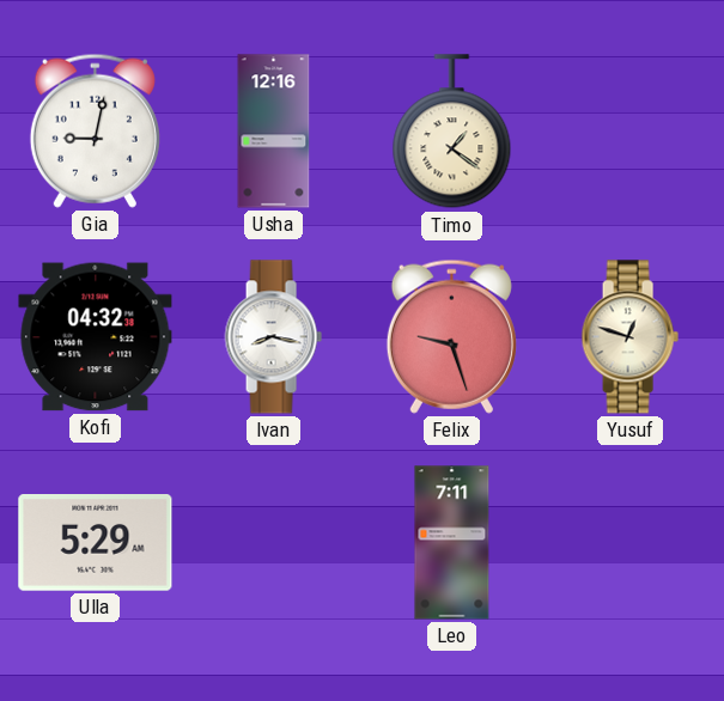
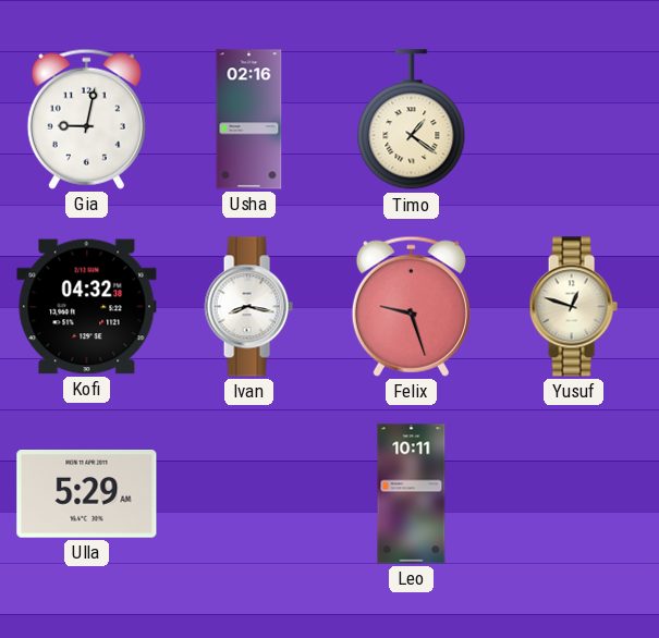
Usha: 12:16 -> 02:16 (249, 120)
Leo: 7:11 -> 10:11 (412, 494)
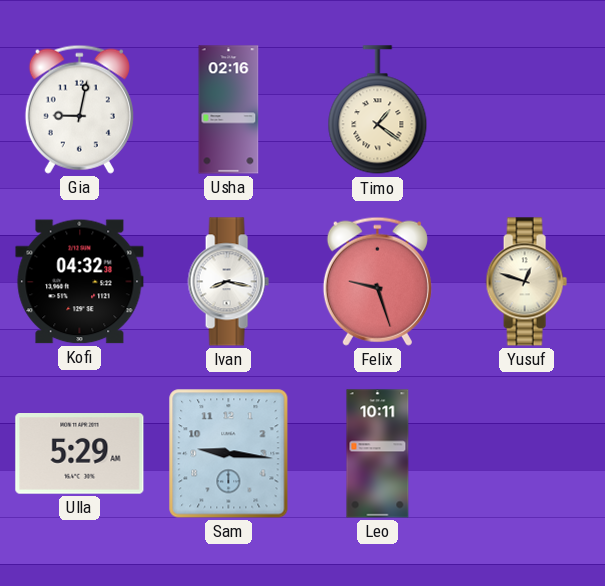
Sam: none -> 9:16 (229, 454)
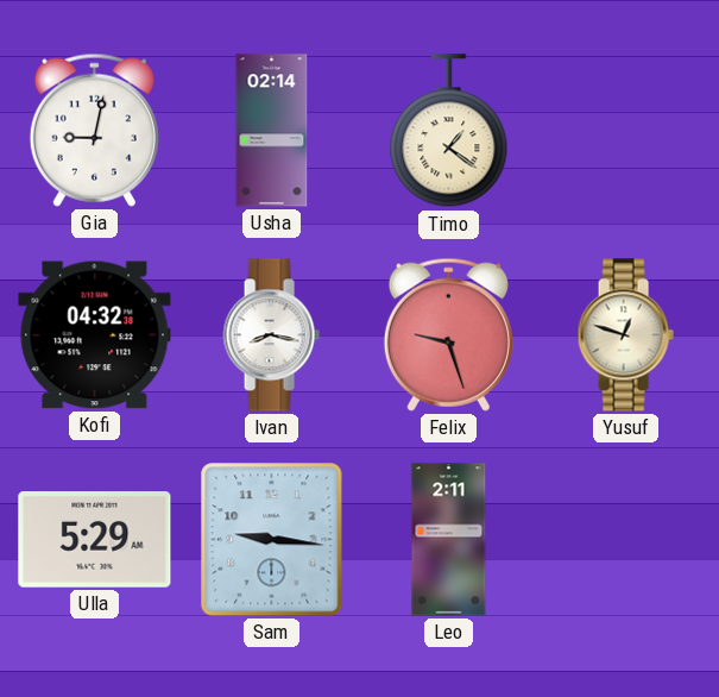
Usha: 02:16 -> 02:14 (272, 131)
Leo: 10:11 -> 2:11 (449, 540)
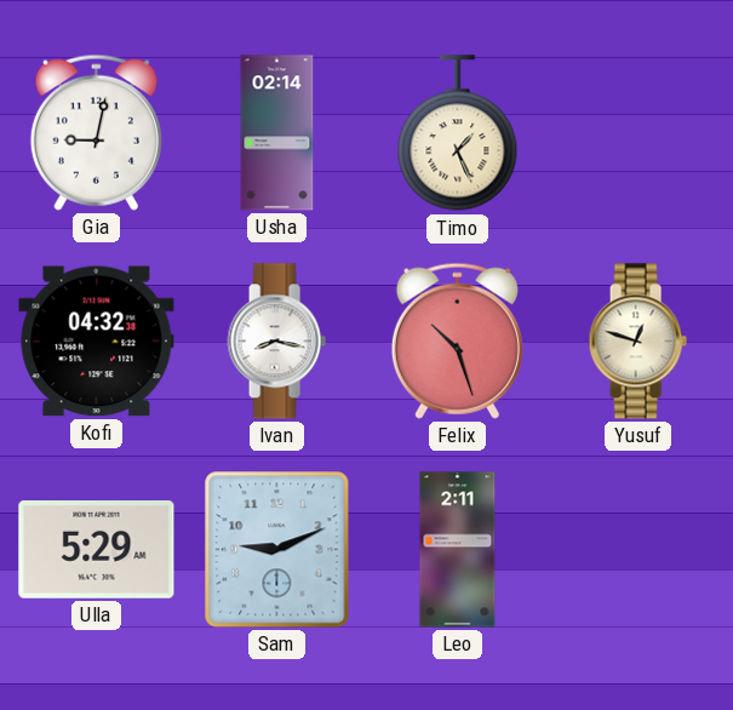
Timo: 1:21 -> 1:26 (458, 133)
Felix: 9:27 -> 10:27 (457, 340)
Sam: 9:16 -> 9:11 (277, 550)
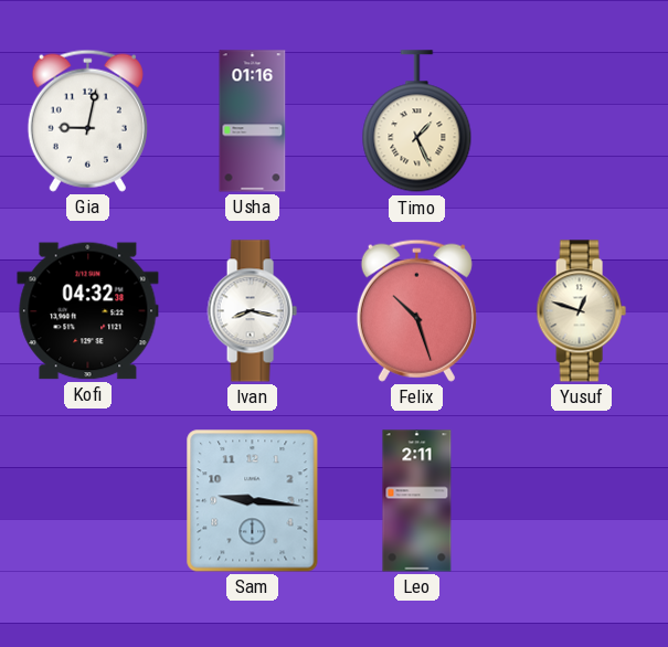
Usha: 02:14 -> 01:16 (253, 121)
Ulla: 5:29 -> none (97, 550)
Sam: 9:11 -> 9:16 (253, 501)
